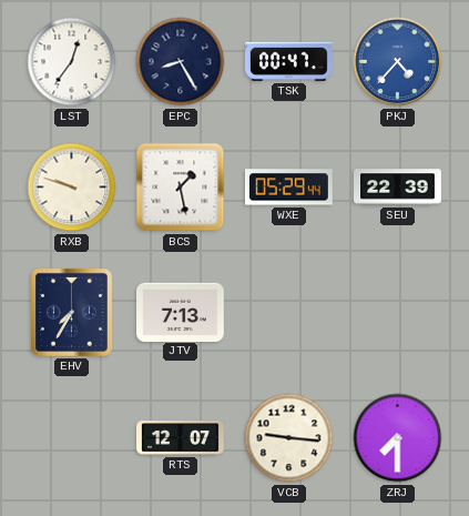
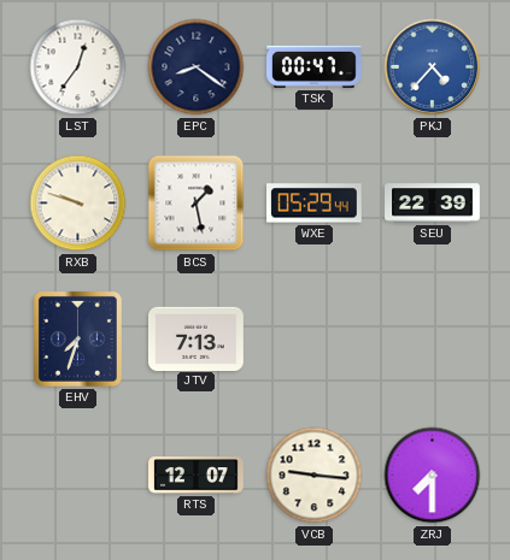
EPC: 8:25 -> 8:21 (197, 67)
EHV: 7:35 -> 7:33 (77, 338)
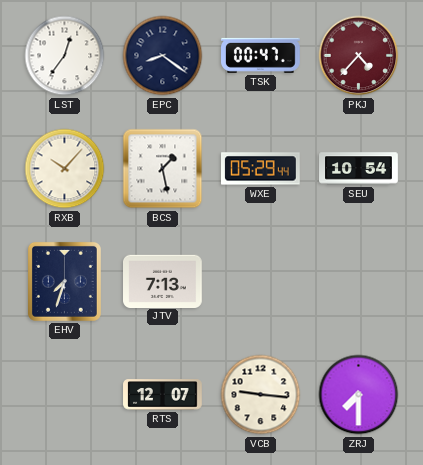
PKJ dial: blue -> burgundy (359, 56)
RXB: 9:48 -> 10:07 (65, 169)
SEU: 22:39 -> 10:54 (359, 169)
